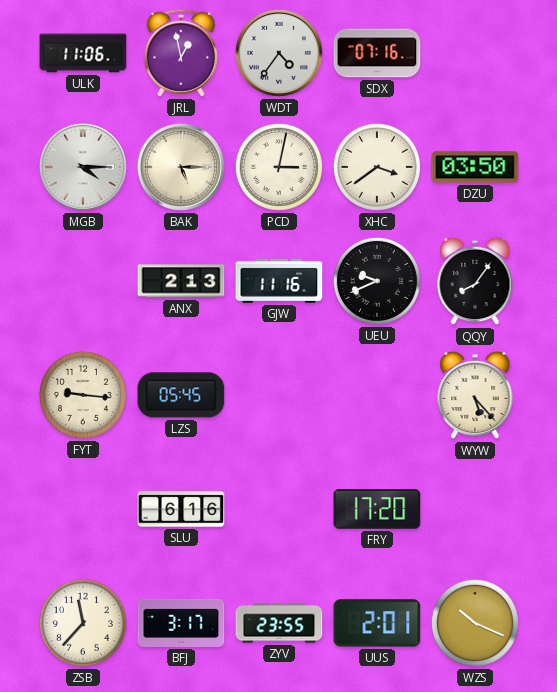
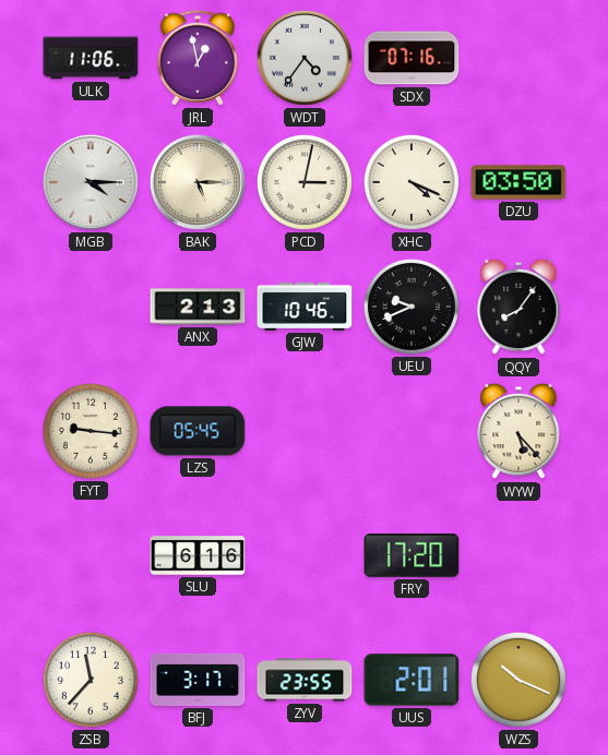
XHC: 3:39 -> 4:19 (412, 182)
GJW: 11:16 -> 10:46 (305, 307)
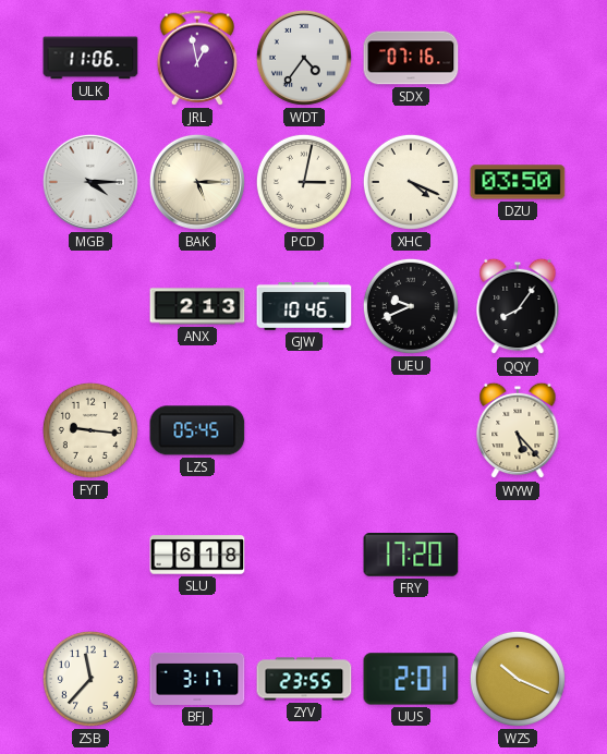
SLU: 6:16 -> 6:18 (197, 555)
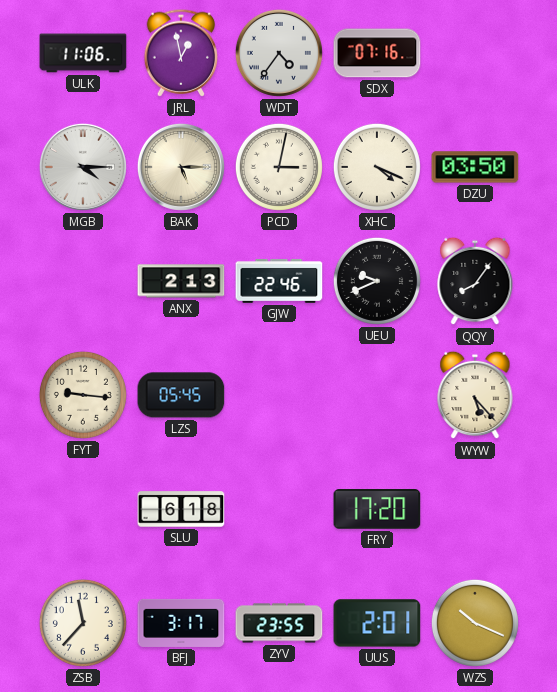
GJW: 10:46 -> 22:46 (279, 281)
